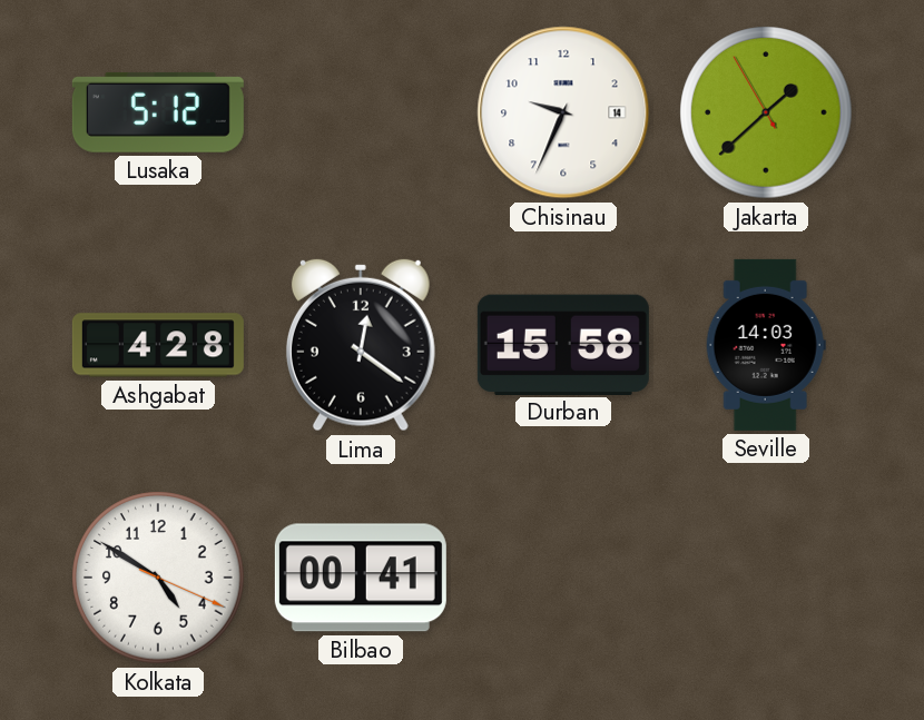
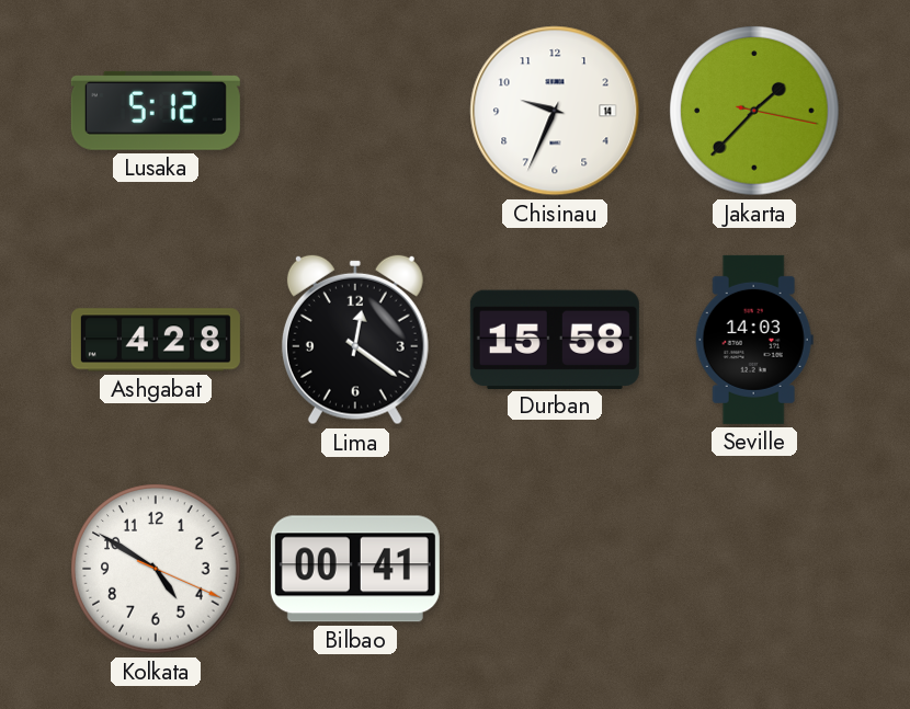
Jakarta: 1:37:55 -> 1:37:17 (754, 111)
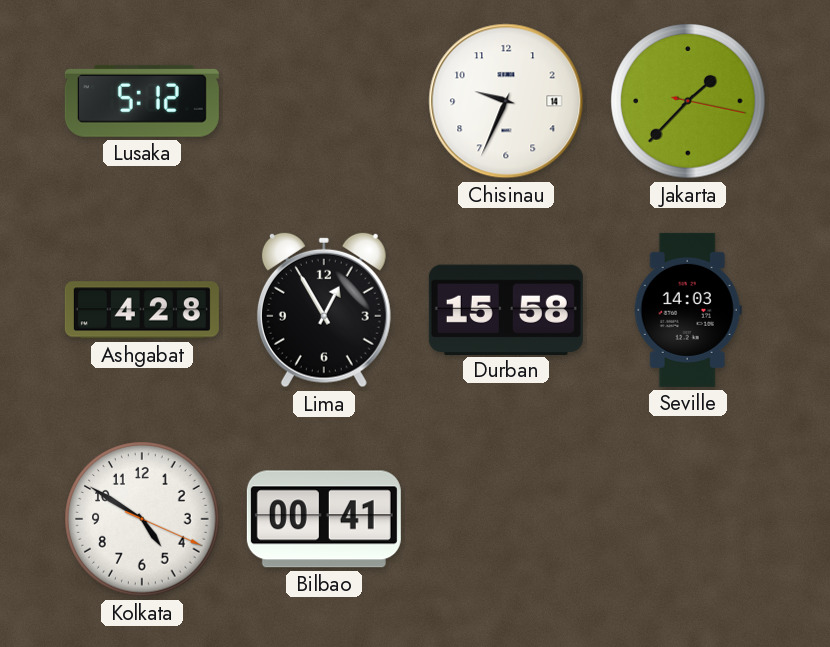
Lima: 12:21 -> 12:55 (324, 310)
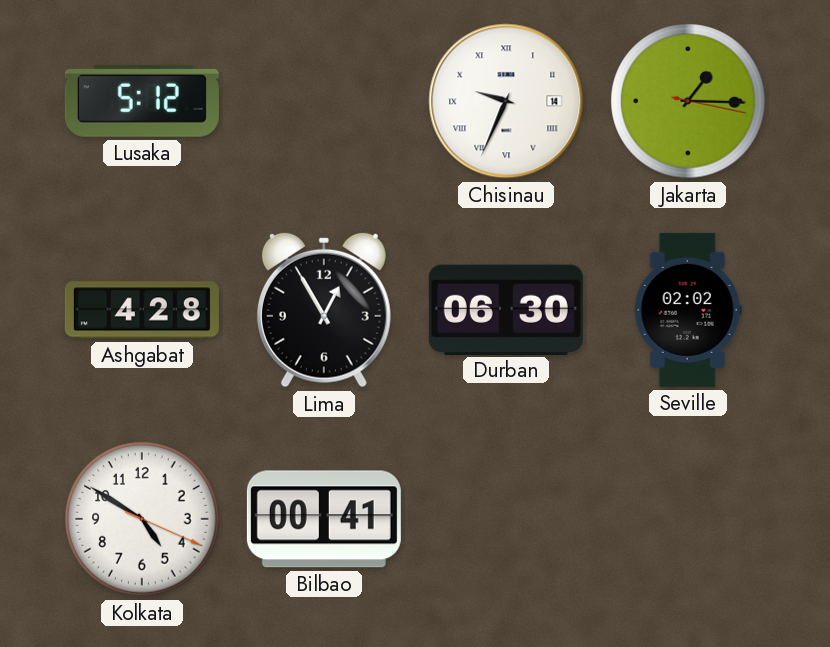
Chisinau numerals: Arabic -> Roman (506, 101)
Jakarta: 1:37 -> 1:15 (688, 101)
Durban: 15:58 -> 06:30 (506, 309)
Seville: 14:03 -> 02:02 (688, 310)
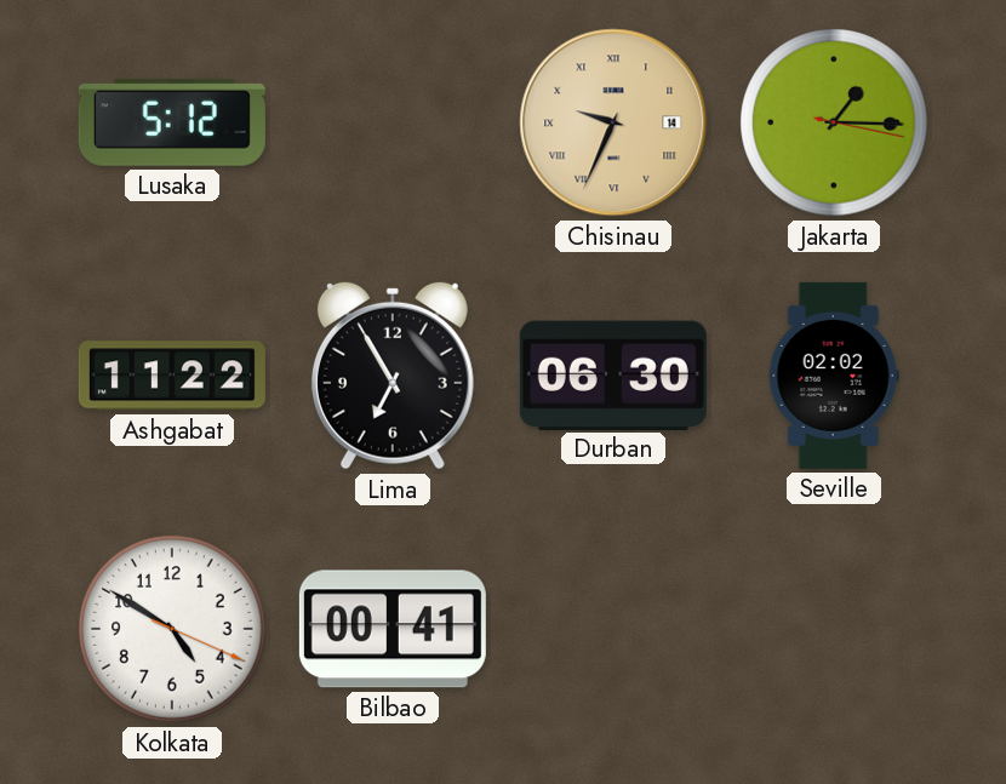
Chisinau dial: white -> champagne (613, 122)
Ashgabat: 4:28 -> 11:22 (172, 376)
Lima: 12:55 -> 6:55 (393, 376)
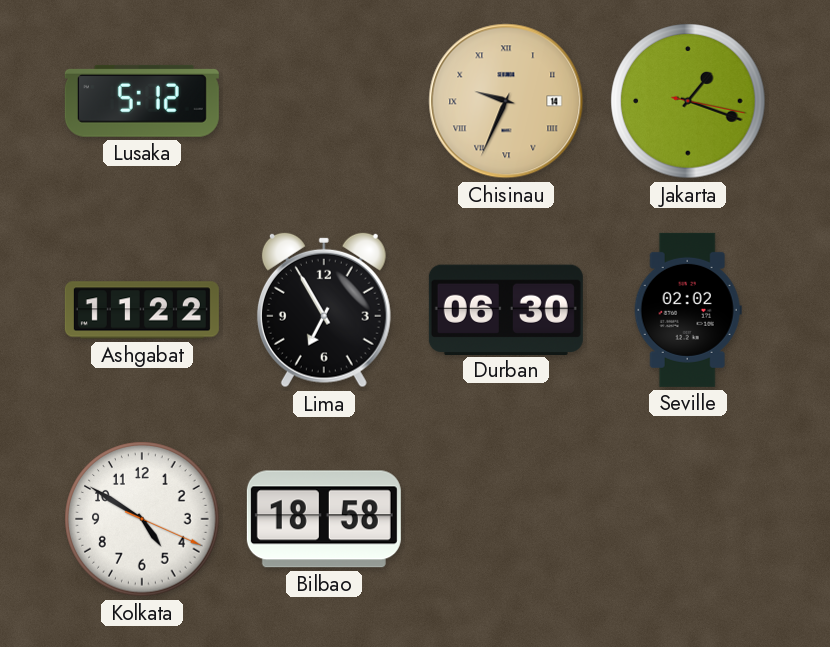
Jakarta: 1:15 -> 1:18 (688, 101)
Bilbao: 00:41 -> 18:58 (324, 519)
